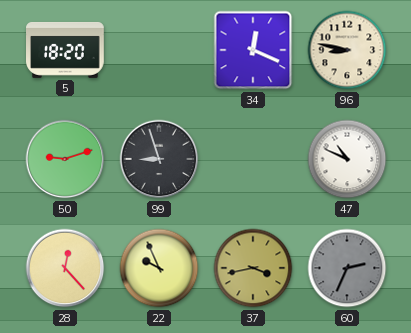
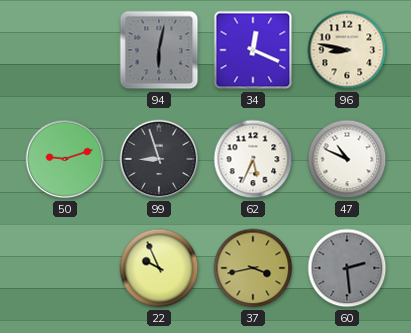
5: 18:20 -> none (65, 50)
94: none -> 6:02 (159, 50)
62: none -> 5:34 (253, 159)
28: 12:23 -> none (65, 268)
60: 2:34 -> 2:29 (347, 268)
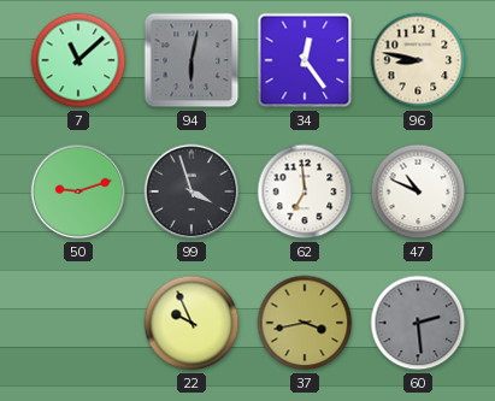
7: none -> 11:08 (78, 60)
34: 12:19 -> 12:24 (305, 60)
99: 8:57 -> 3:57 (191, 191)
62: 5:34 -> 6:59 (305, 191)
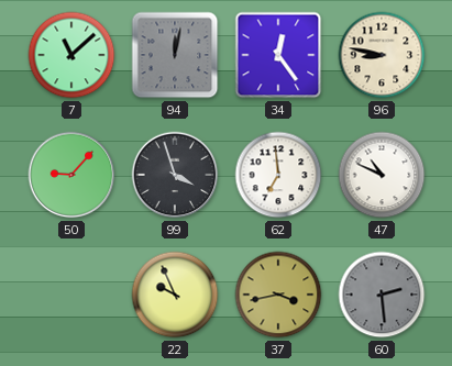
94: 6:02 -> 12:02 (175, 55)
50: 9:12 -> 9:07 (71, 175)
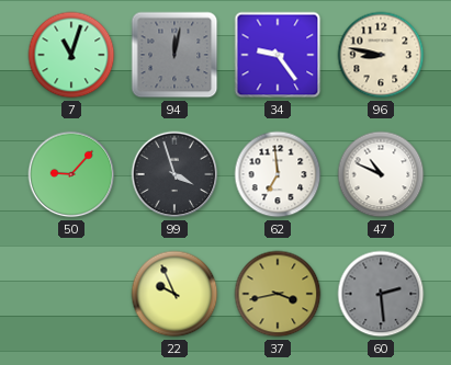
7: 11:08 -> 11:03 (71, 55)
34: 12:24 -> 9:24 (278, 55)
